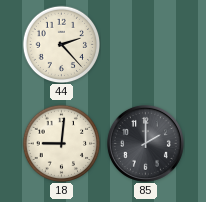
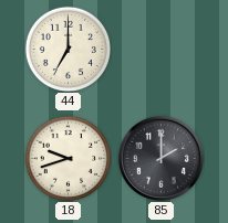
44: 2:23 -> 7:00 (68, 49)
18: 9:01 -> 9:42 (68, 158)
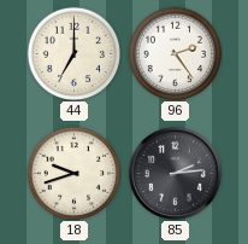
96: none -> 2:24 (175, 53)
85: 2:00 -> 2:14 (175, 173)
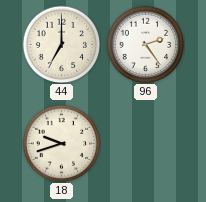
85: 2:14 -> none (175, 173)
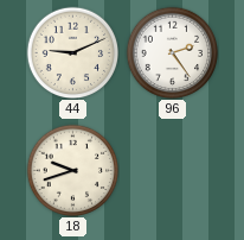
44: 7:00 -> 9:11 (72, 52)
